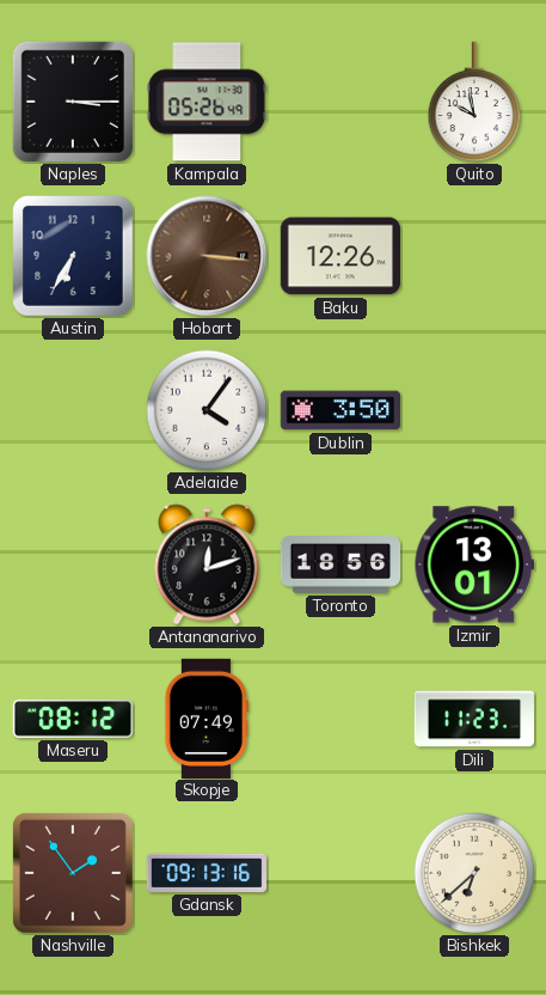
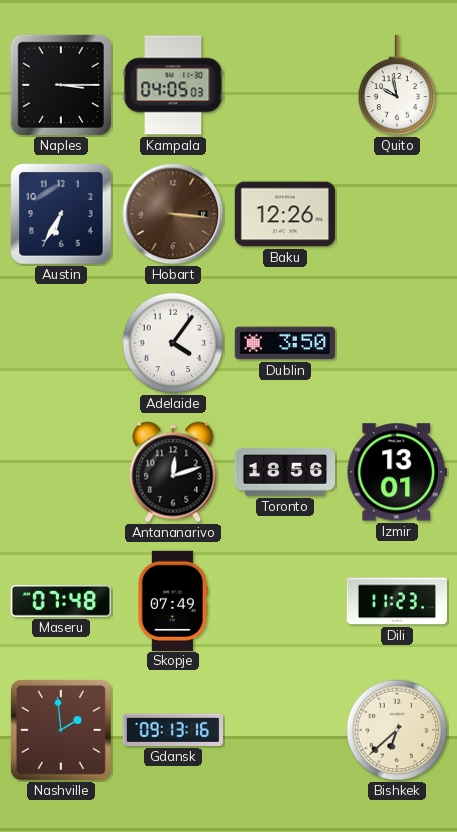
Kampala: 05:26 -> 04:05 (173, 85)
Maseru: 08:12 -> 07:48 (60, 601)
Nashville: 1:54 -> 1:59 (61, 730)
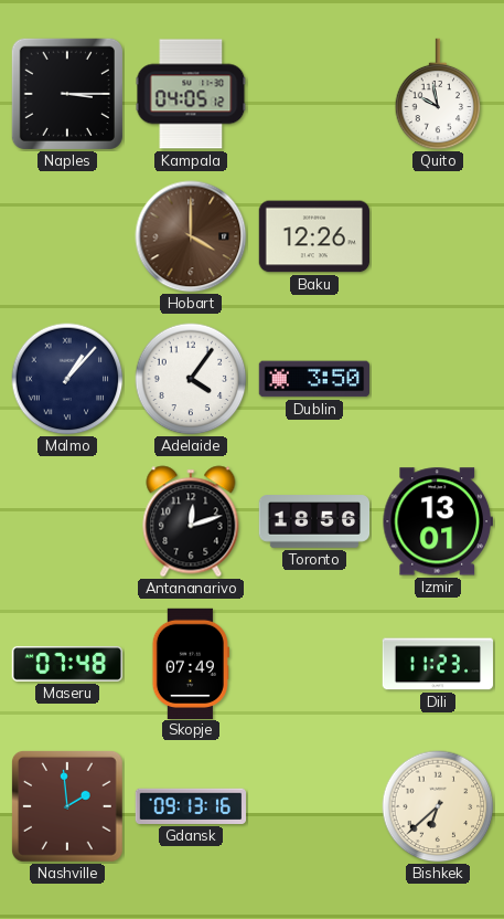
Kampala: 04:05:03 -> 04:05:12 (191, 94)
Austin: 6:35 -> none (61, 214)
Hobart: 3:16 -> 4:00 (191, 236)
Malmo: none -> 1:07 (67, 379)
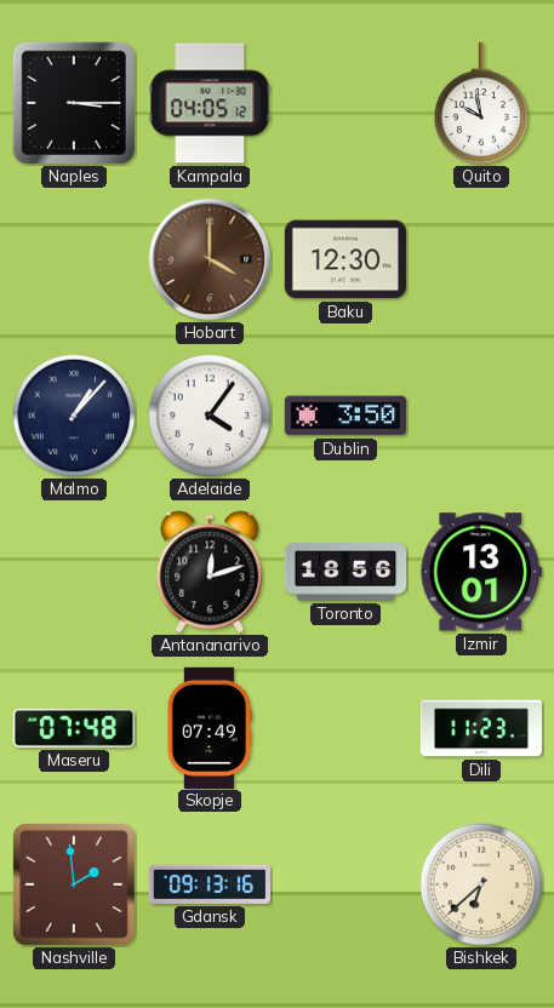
Baku: 12:26 -> 12:30 (344, 259)
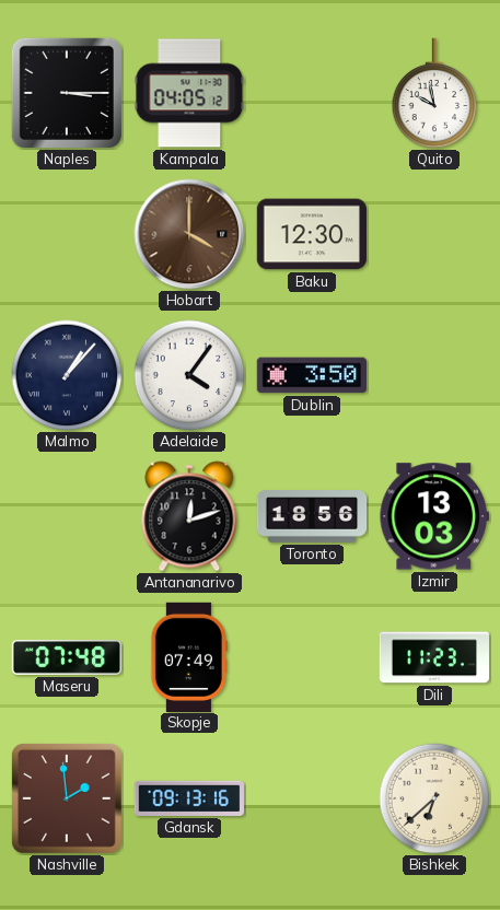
Izmir: 13:01 -> 13:03 (434, 516)
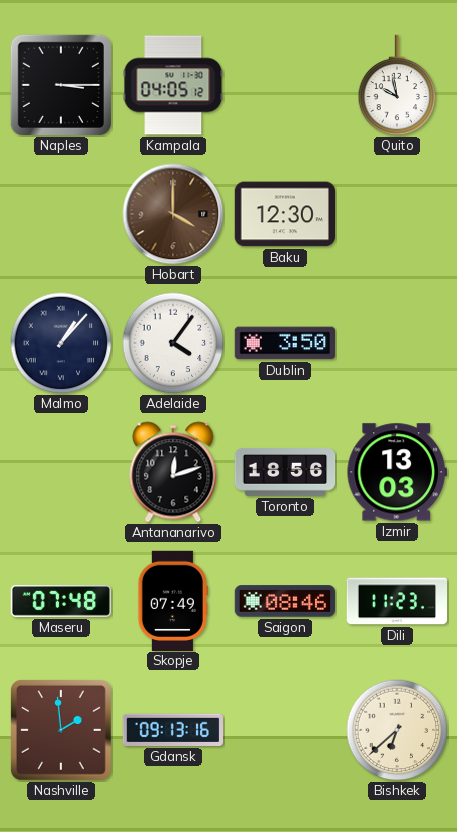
Saigon: none -> 08:46 (284, 601)
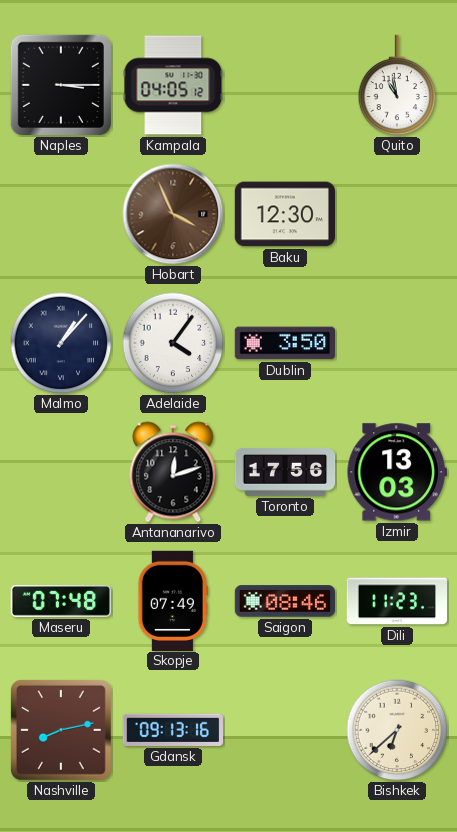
Quito: 9:58 -> 10:58 (397, 85)
Hobart: 4:00 -> 3:56 (173, 214)
Toronto: 18:56 -> 17:56 (285, 472)
Nashville: 1:59 -> 8:13 (61, 730)
